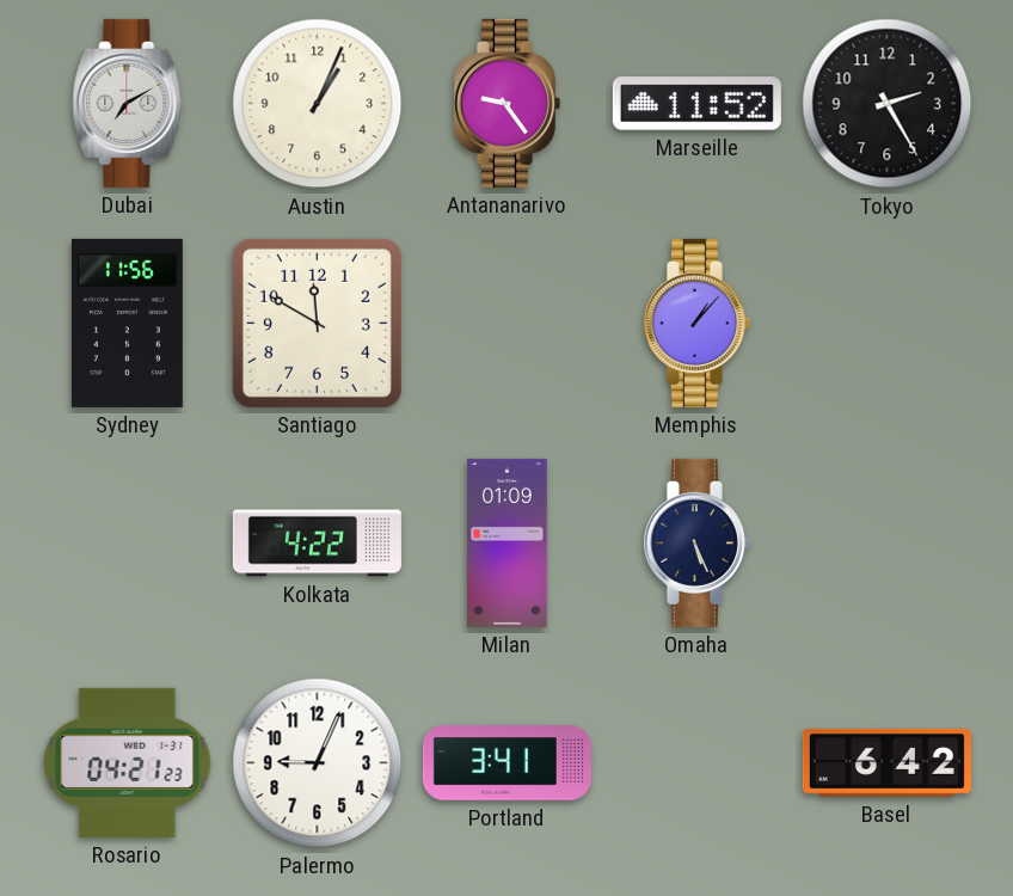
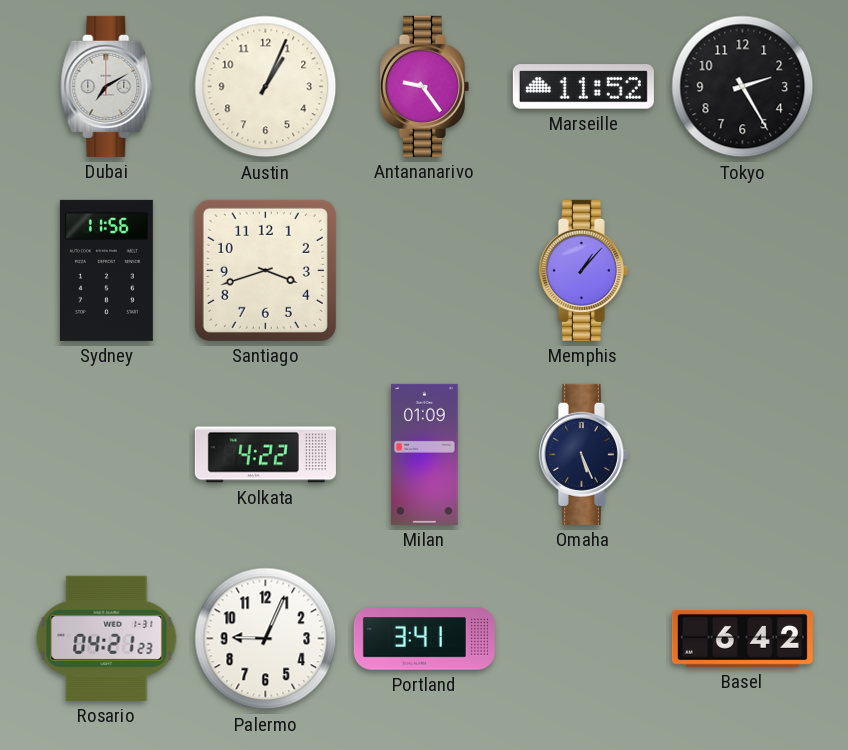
Santiago: 11:50 -> 3:42 (265, 270)
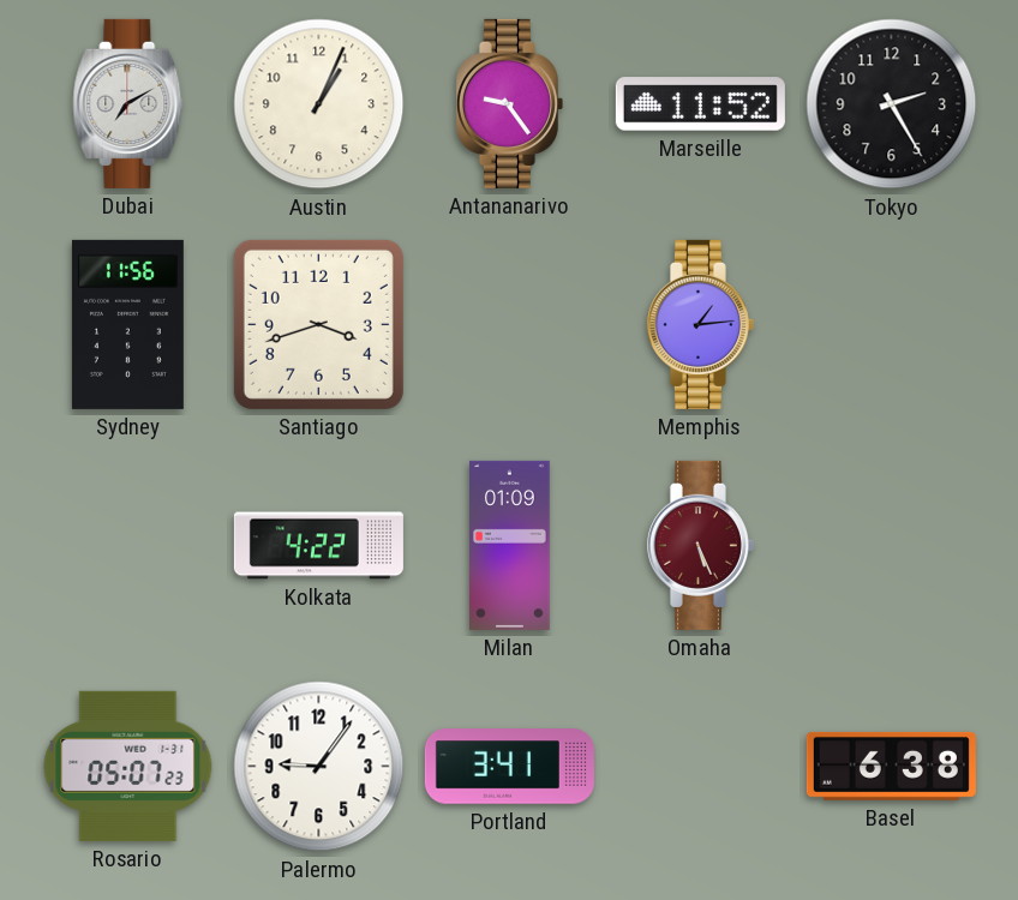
Memphis: 1:07 -> 1:14 (700, 324)
Omaha dial: navy -> burgundy (700, 545)
Rosario: 04:21 -> 05:07 (128, 766)
Palermo: 9:04 -> 9:06 (319, 767)
Basel: 6:42 -> 6:38 (891, 766)
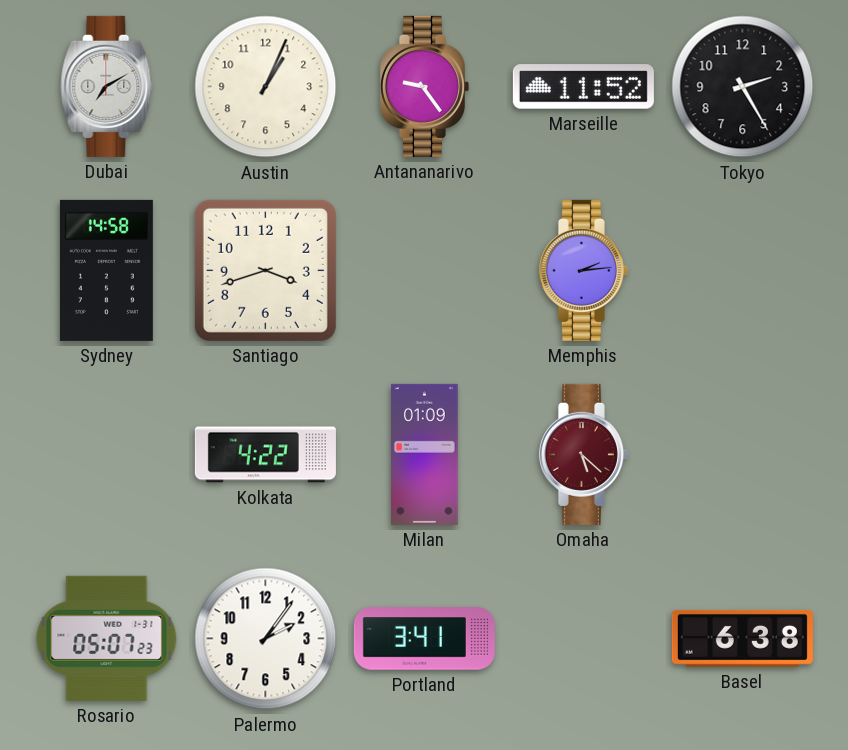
Sydney: 11:56 -> 14:58 (106, 270)
Memphis: 1:14 -> 2:14 (583, 270)
Omaha: 5:26 -> 5:22 (583, 454)
Palermo: 9:06 -> 2:06 (266, 639)
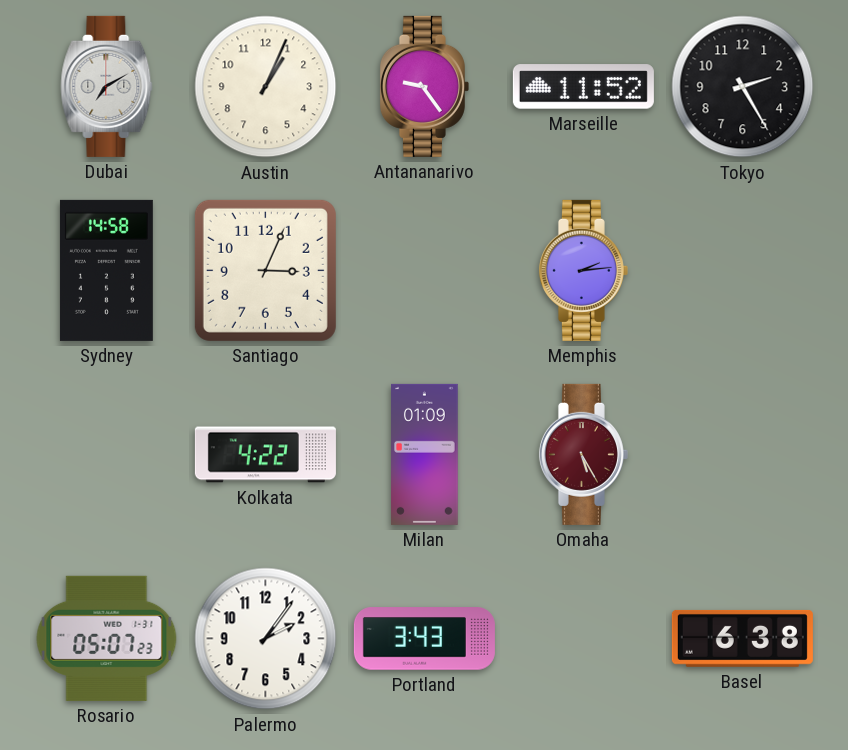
Santiago: 3:42 -> 3:04 (265, 270)
Omaha: 5:22 -> 5:25 (583, 454)
Portland: 3:41 -> 3:43 (424, 639)
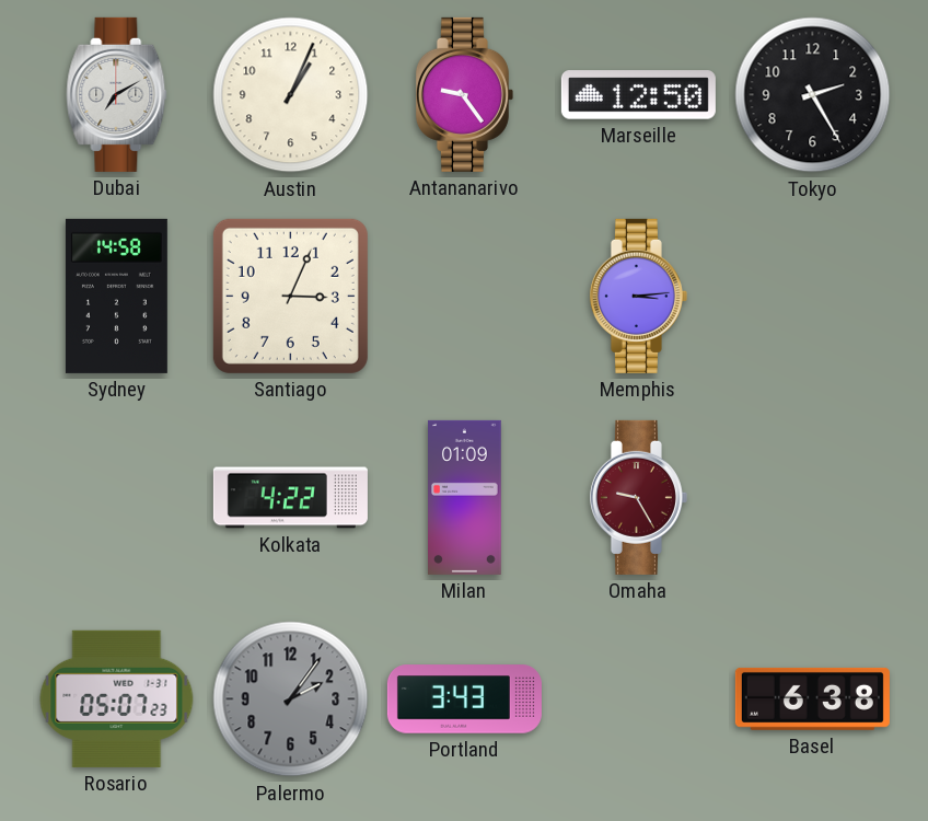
Marseille: 11:52 -> 12:50 (638, 95)
Memphis: 2:14 -> 3:14 (638, 296)
Omaha: 5:25 -> 9:25 (638, 497)
Palermo dial: white -> grey (291, 699)
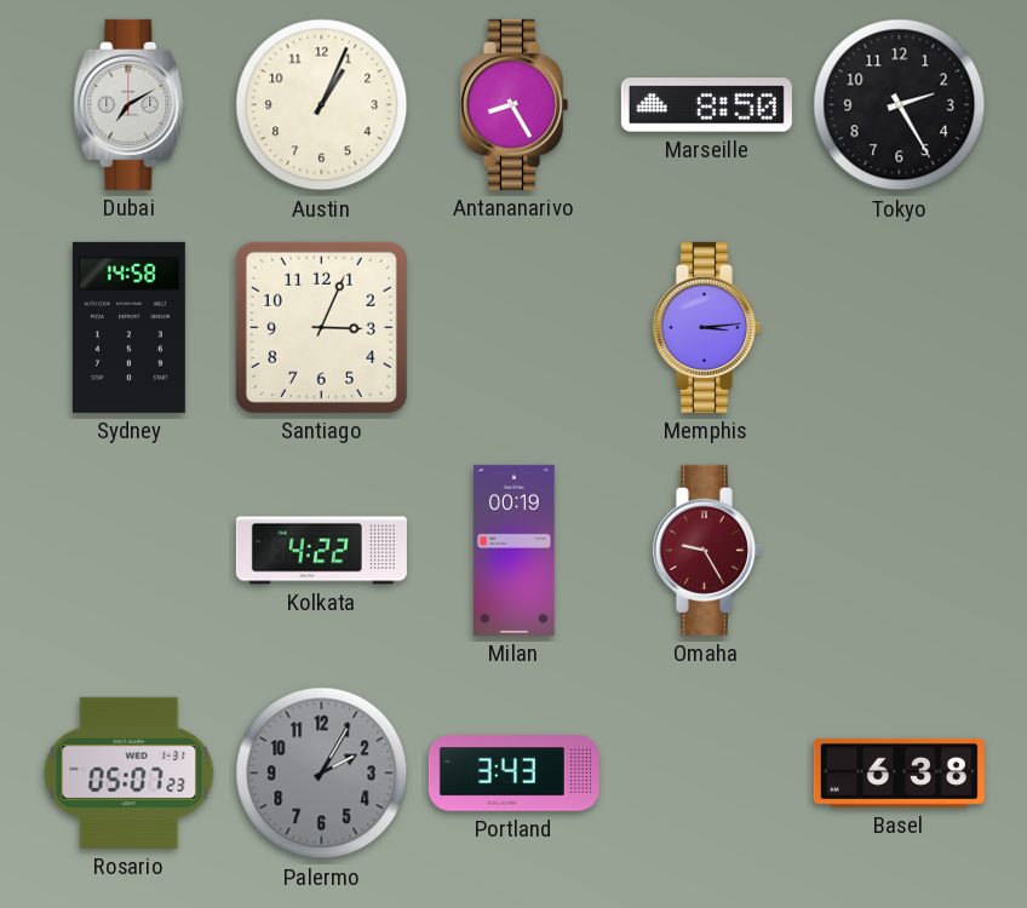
Antananarivo: 9:24 -> 8:25 (513, 104)
Marseille: 12:50 -> 8:50 (706, 105)
Milan: 01:09 -> 00:19 (515, 550)
Palermo: 2:06 -> 2:05 (322, 774)
